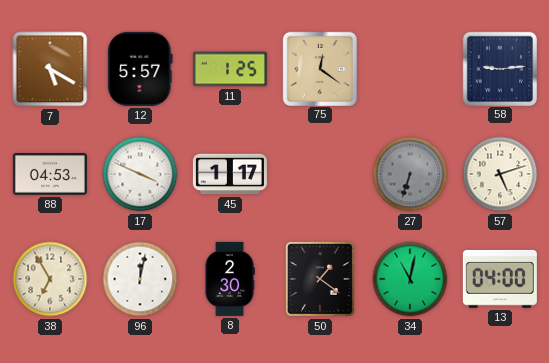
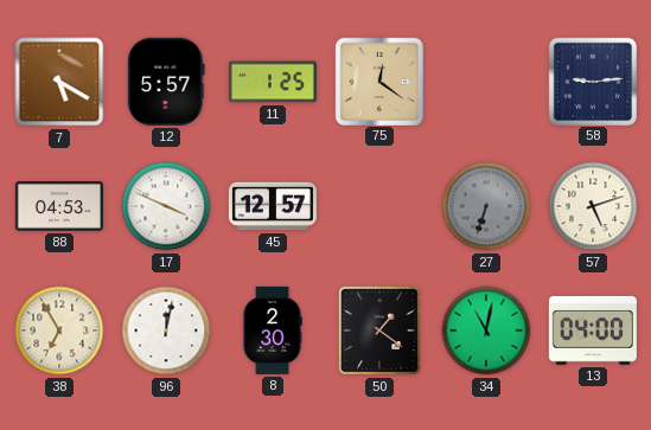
45: 1:17 -> 12:57 (273, 206)
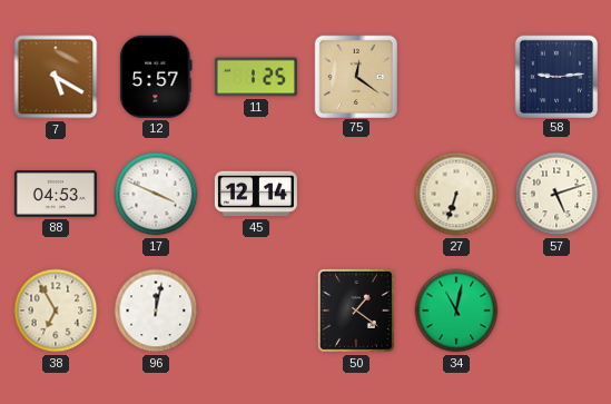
45: 12:57 -> 12:14 (256, 194)
27 dial: grey -> cream (456, 194)
8: 2:30 -> none (273, 330)
13: 04:00 -> none (593, 330)
